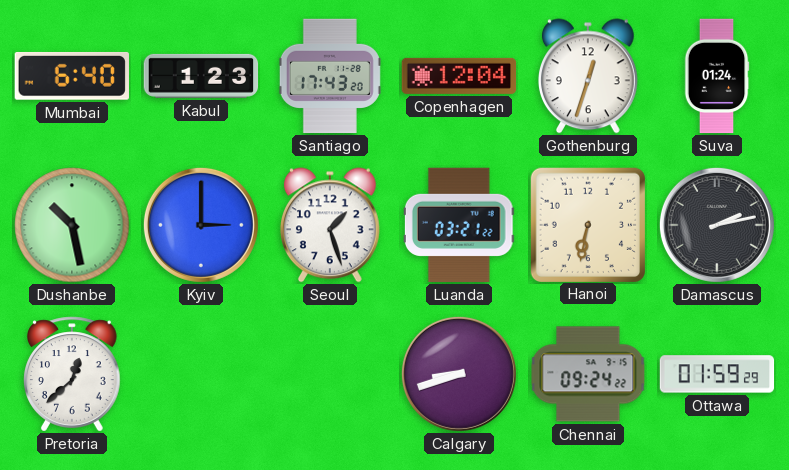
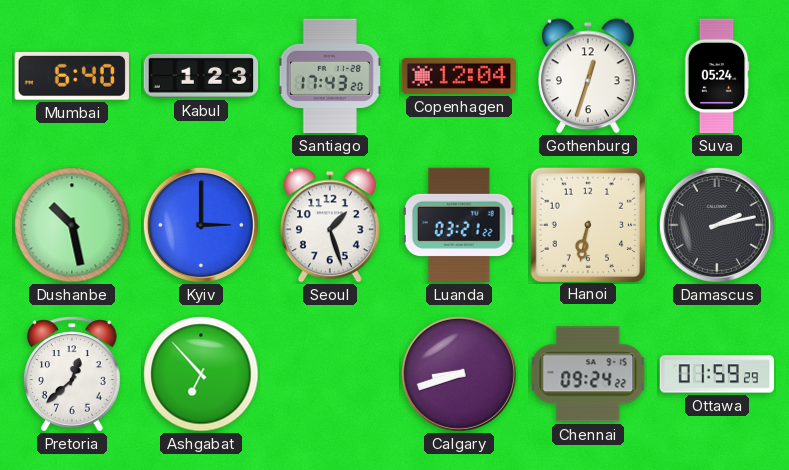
Suva: 01:24 -> 05:24 (717, 76)
Ashgabat: none -> 6:53 (201, 374)
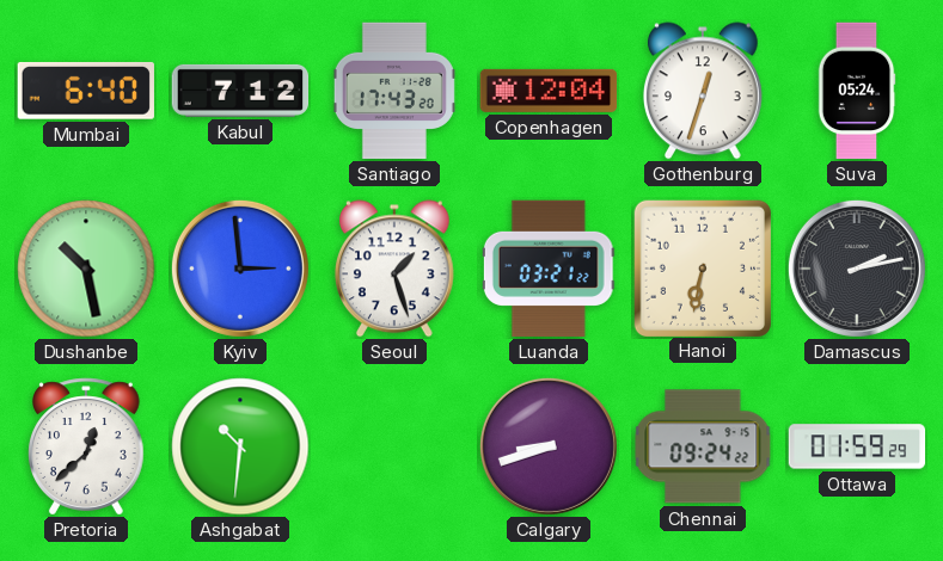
Kabul: 1:23 -> 7:12 (240, 91)
Kyiv: 3:00 -> 2:59 (240, 269)
Ashgabat: 6:53 -> 10:31 (240, 446)
